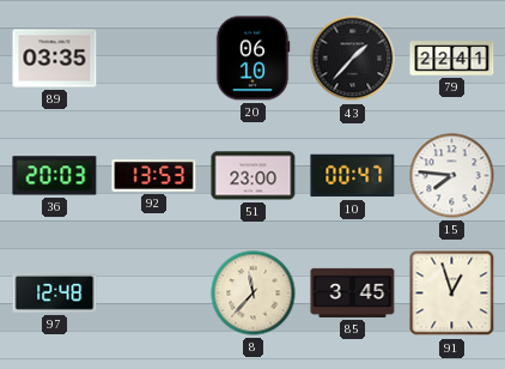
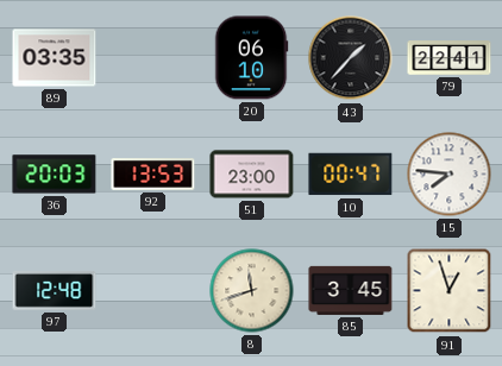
8: 11:37 -> 11:42 (252, 291)
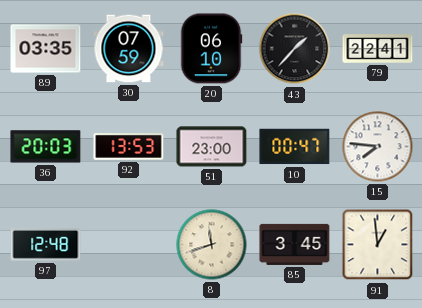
30: none -> 07:59 (129, 49)
91: 12:57 -> 12:59 (378, 245)
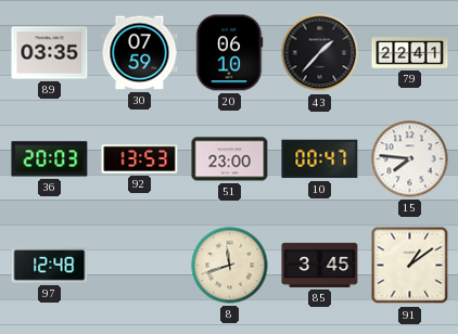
91: 12:59 -> 1:09 (410, 266)
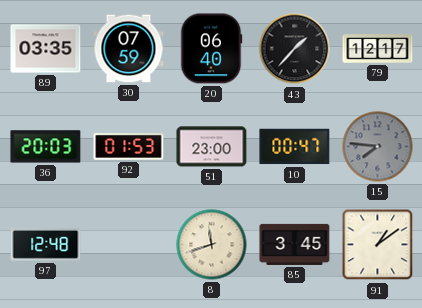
20: 06:10 -> 06:40 (211, 49)
79: 22:41 -> 12:17 (378, 49)
92: 13:53 -> 01:53 (129, 147)
15 dial: white -> grey (378, 147)
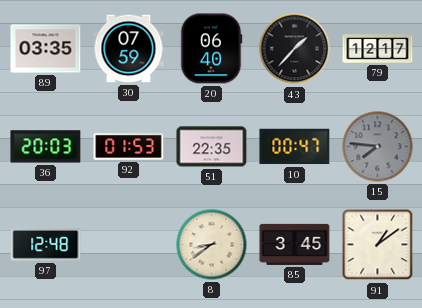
51: 23:00 -> 22:35 (212, 147)
8: 11:42 -> 8:39 (212, 245)
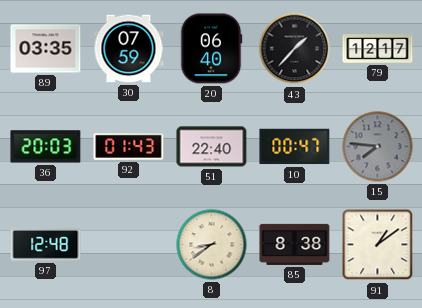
92: 01:53 -> 01:43 (129, 147)
51: 22:35 -> 22:40 (212, 147)
85: 3:45 -> 8:38 (295, 244)
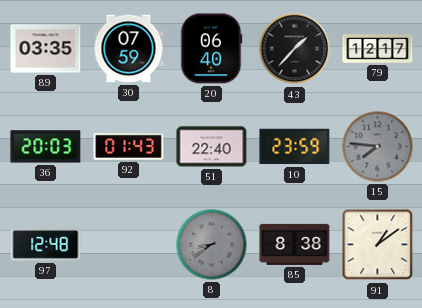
10: 00:47 -> 23:59 (295, 147)
8 dial: cream -> grey (212, 245)
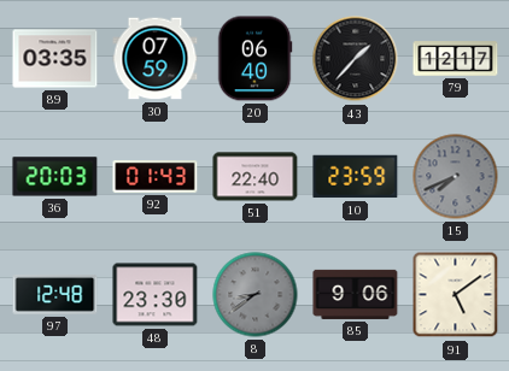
15: 7:46 -> 7:41 (456, 177)
48: none -> 23:30 (156, 295)
85: 8:38 -> 9:06 (356, 294)
91: 1:09 -> 5:09 (456, 295)
